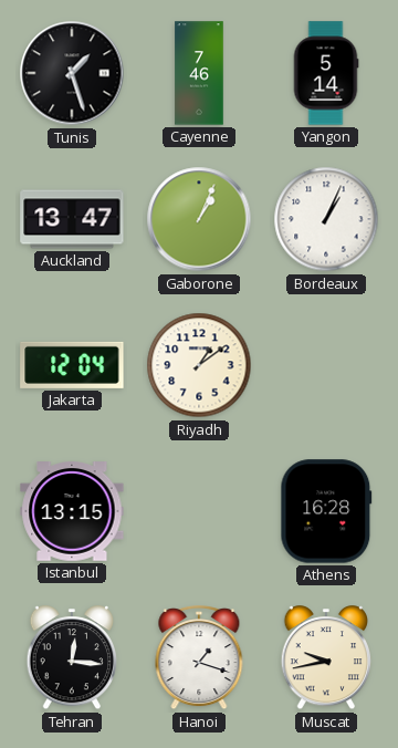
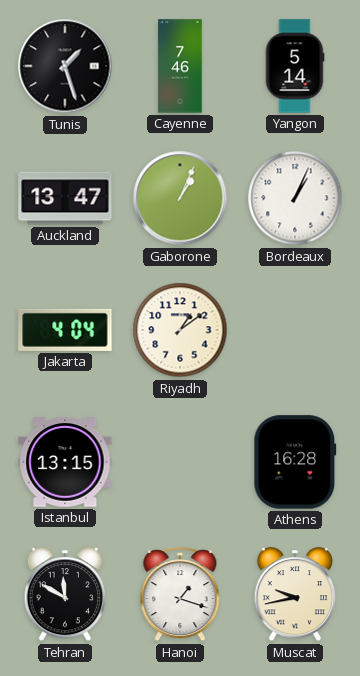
Jakarta: 12:04 -> 4:04 (65, 330)
Tehran: 12:16 -> 11:50 (65, 595)
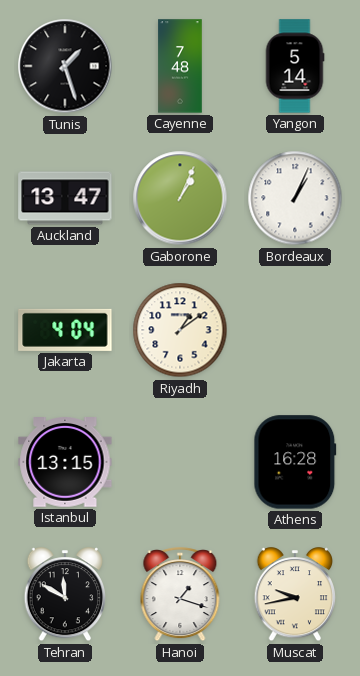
Cayenne: 7:46 -> 7:48 (180, 66)
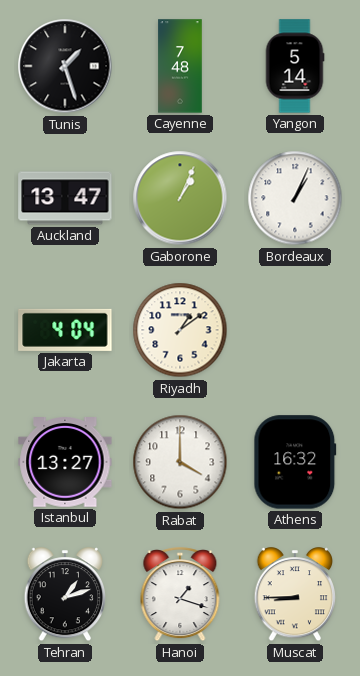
Istanbul: 13:15 -> 13:27 (65, 463)
Rabat: none -> 4:00 (180, 462)
Athens: 16:28 -> 16:32 (295, 462)
Tehran: 11:50 -> 1:12 (65, 595)
Muscat: 9:43 -> 8:45 (295, 595)
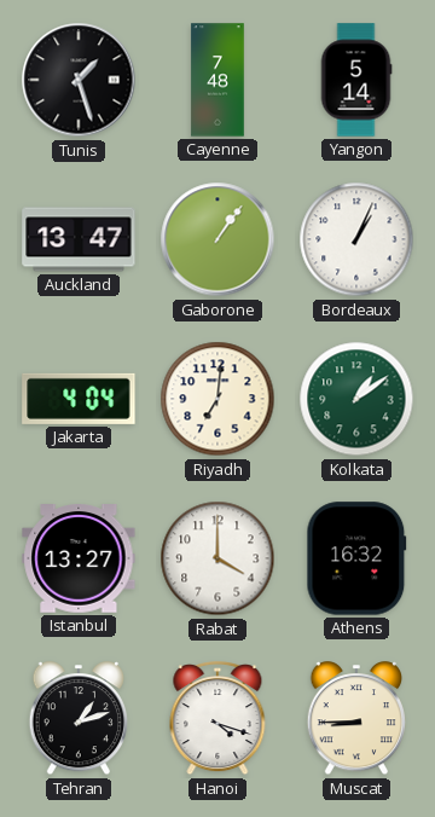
Gaborone: 1:04 -> 1:06 (217, 239)
Riyadh: 1:09 -> 7:01 (217, 399)
Kolkata: none -> 1:09 (356, 399)
Hanoi: 1:18 -> 4:18 (217, 719)
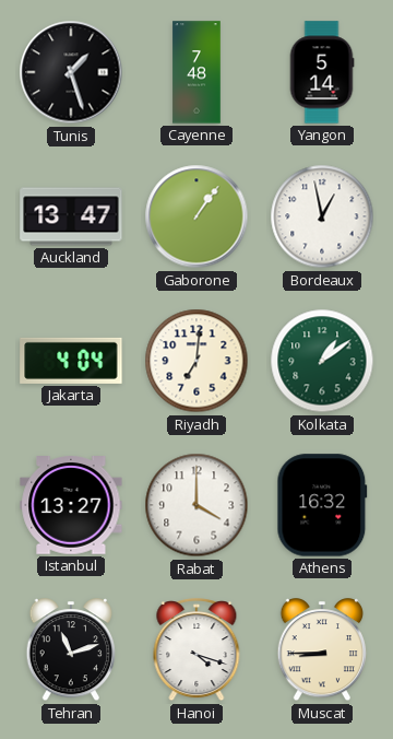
Bordeaux: 1:04 -> 12:58 (322, 216)
Tehran: 1:12 -> 11:12 (71, 650)
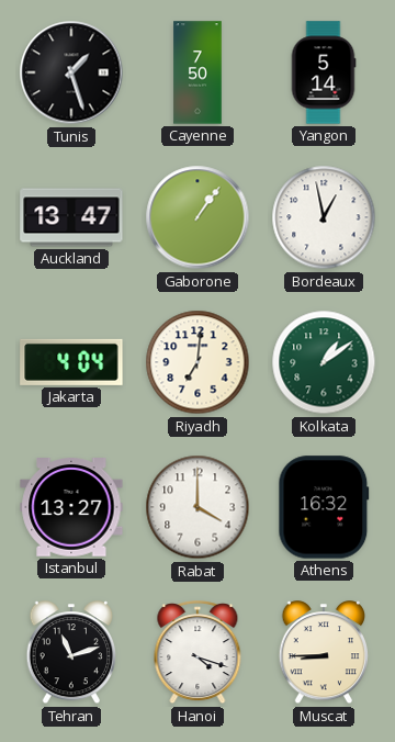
Cayenne: 7:48 -> 7:50 (198, 72)
